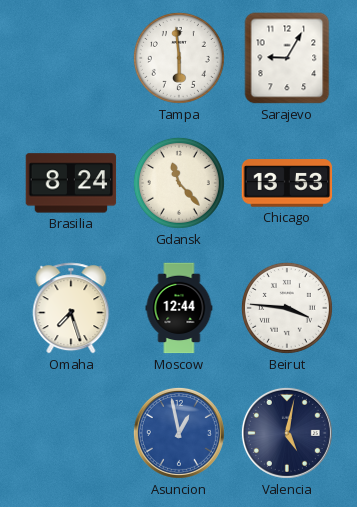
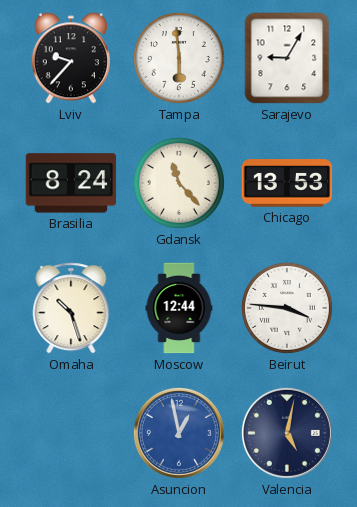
Lviv: none -> 9:37 (71, 58)
Omaha: 7:27 -> 10:27 (71, 308)
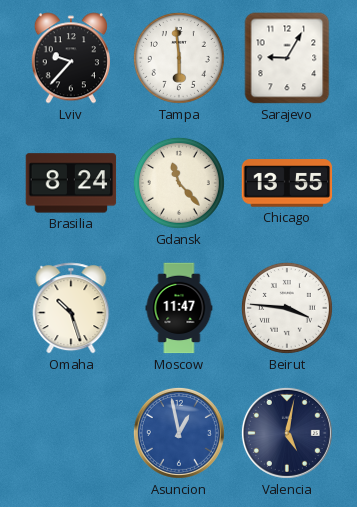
Chicago: 13:53 -> 13:55 (287, 183)
Moscow: 12:44 -> 11:47 (179, 308)
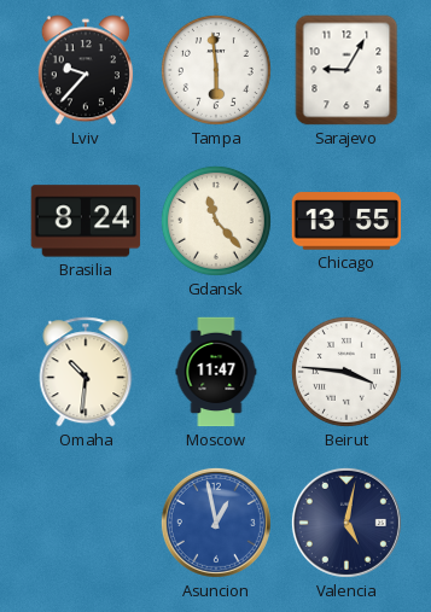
Omaha: 10:27 -> 10:31 (86, 372)
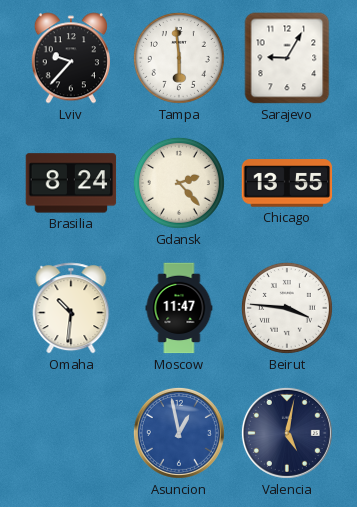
Gdansk: 11:23 -> 2:23 (179, 183)
